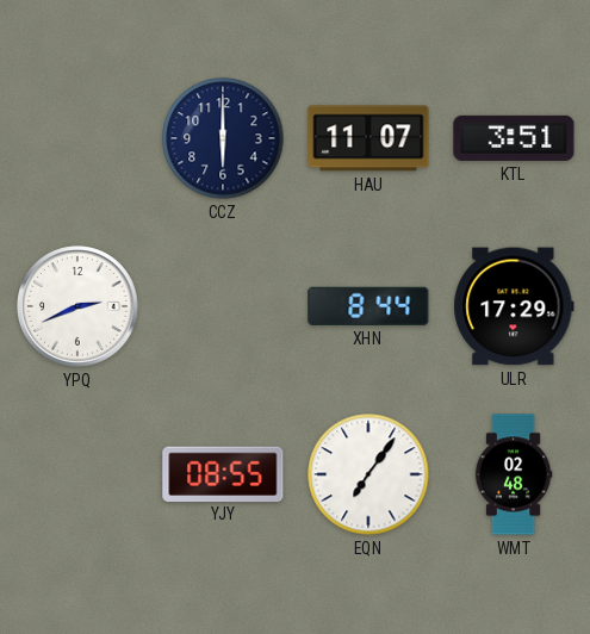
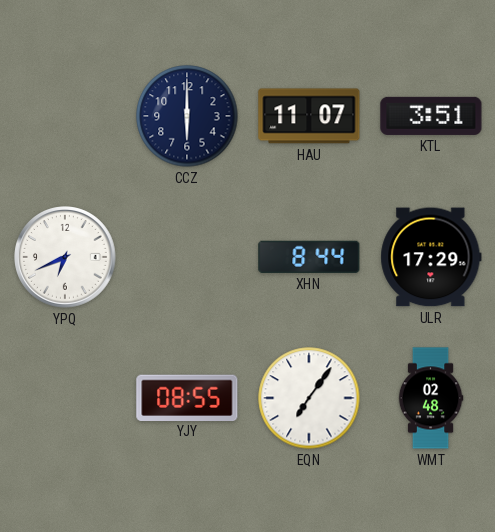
YPQ: 2:41 -> 6:41 (65, 257)
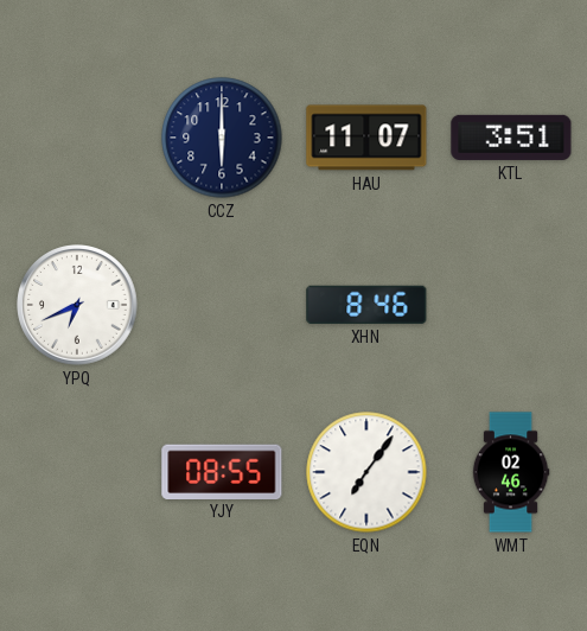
XHN: 8:44 -> 8:46 (366, 305)
ULR: 17:29 -> none (431, 257)
WMT: 02:48 -> 02:46 (511, 472)
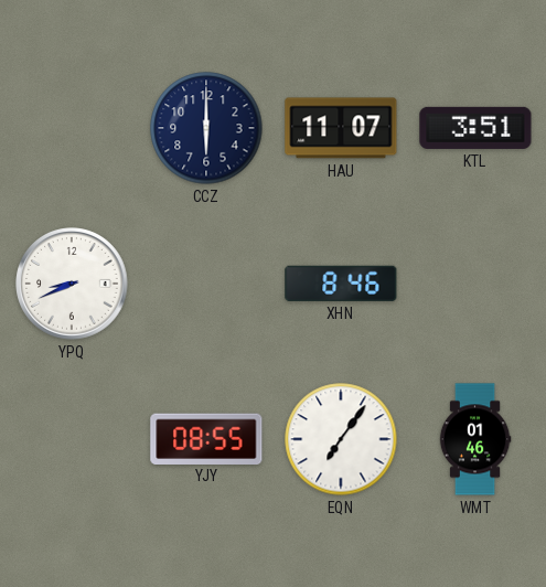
YPQ: 6:41 -> 8:41 (72, 284)
WMT: 02:46 -> 01:46 (475, 439)
